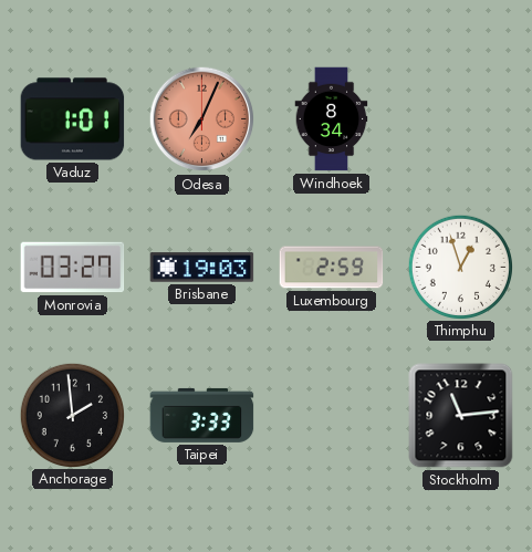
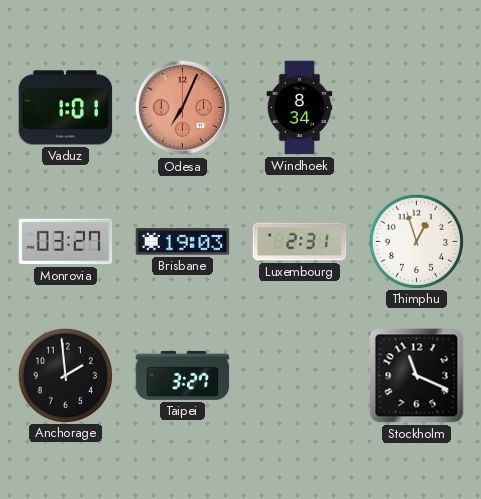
Luxembourg: 2:59 -> 2:31 (300, 242)
Taipei: 3:33 -> 3:27 (183, 375)
Stockholm: 11:14 -> 11:19 (417, 376)
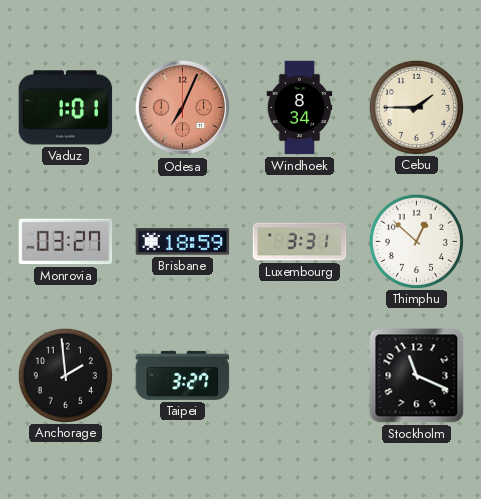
Cebu: none -> 1:45 (416, 107)
Brisbane: 19:03 -> 18:59 (183, 242)
Luxembourg: 2:31 -> 3:31 (300, 242)
Thimphu: 12:57 -> 12:52 (416, 241)
